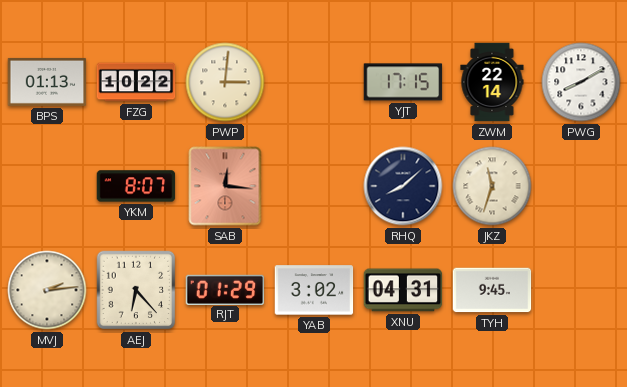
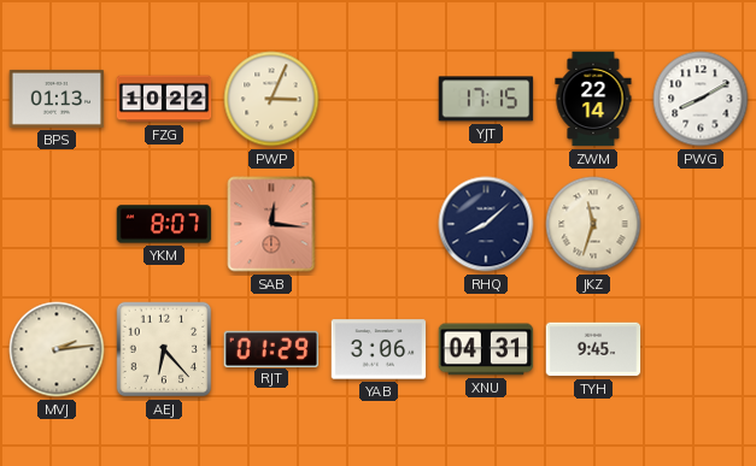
PWP: 3:01 -> 3:04 (271, 99)
YAB: 3:02 -> 3:06 (379, 349)
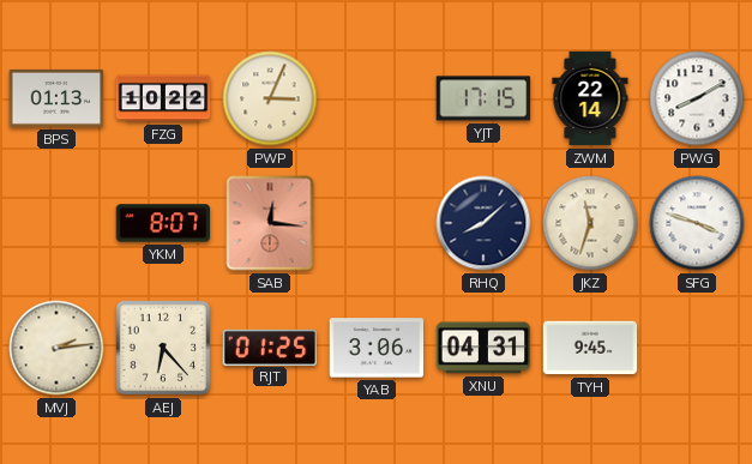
SFG: none -> 3:48 (697, 223)
RJT: 01:29 -> 01:25 (270, 347)
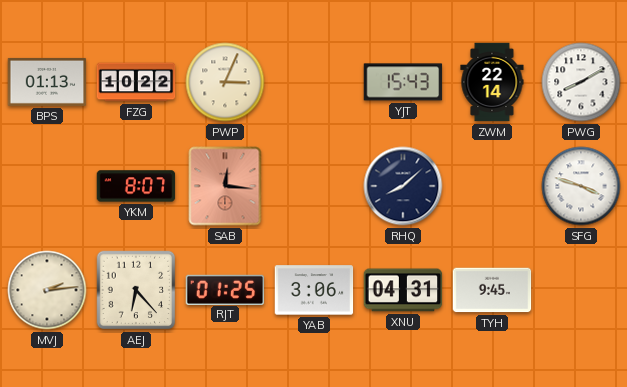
YJT: 17:15 -> 15:43 (403, 82)
JKZ: 11:33 -> none (590, 223)
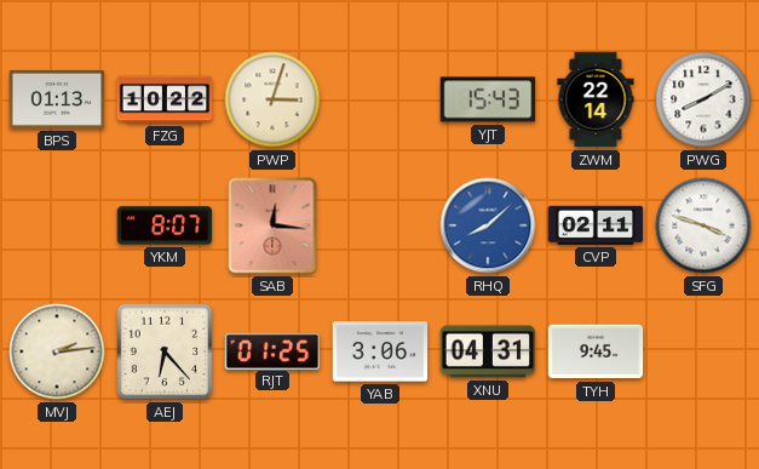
PWP: 3:04 -> 3:03 (272, 99)
RHQ dial: navy -> blue (488, 225)
CVP: none -> 02:11 (596, 225)
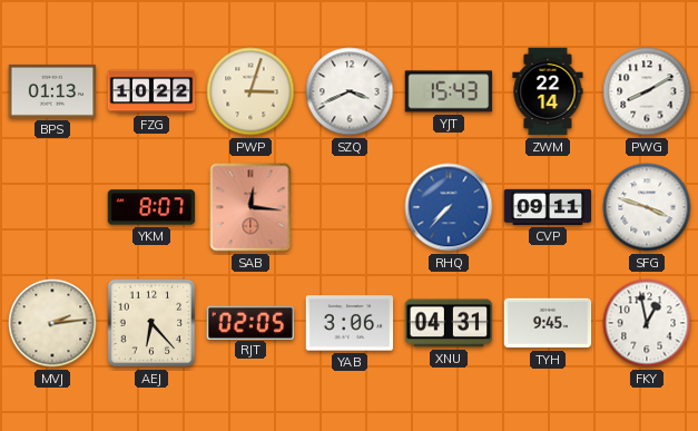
SZQ: none -> 3:41 (350, 91)
RHQ: 8:08 -> 7:37 (449, 207)
CVP: 02:11 -> 09:11 (548, 207)
RJT: 01:25 -> 02:05 (250, 322)
FKY: none -> 12:58 (647, 323)
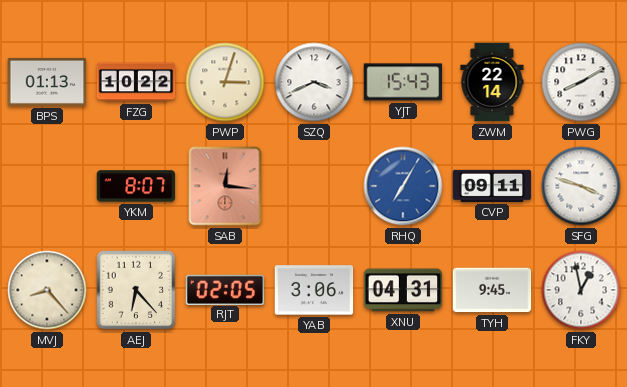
RHQ: 7:37 -> 7:05 (403, 186)
MVJ: 2:14 -> 8:23 (47, 290)
